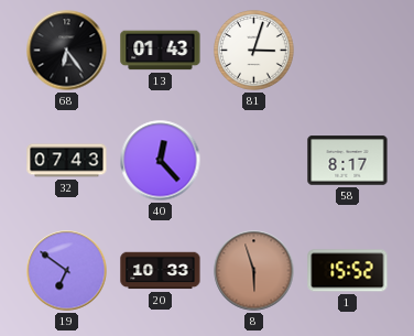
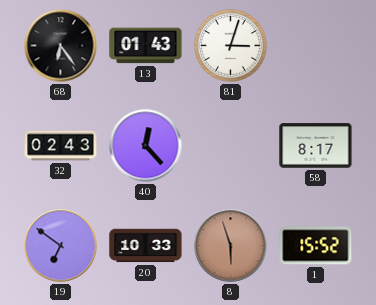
32: 07:43 -> 02:43 (61, 146)
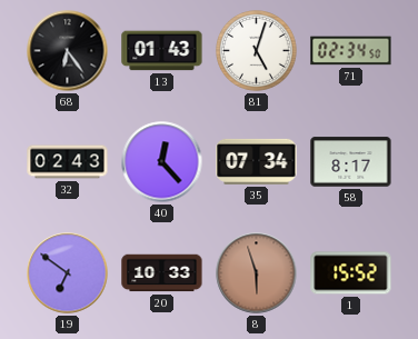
81: 3:03 -> 5:03 (257, 51)
71: none -> 02:34 (351, 51)
35: none -> 07:34 (257, 161)
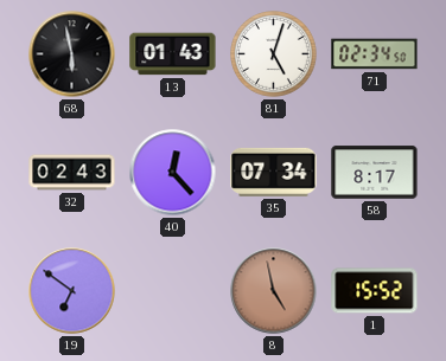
68: 6:24 -> 5:58 (72, 54)
20: 10:33 -> none (162, 273)
8: 5:57 -> 4:58 (274, 291)
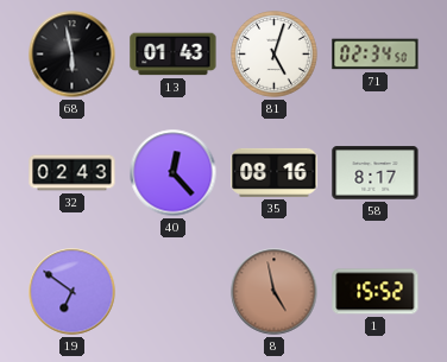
35: 07:34 -> 08:16 (275, 172)
